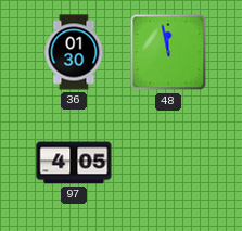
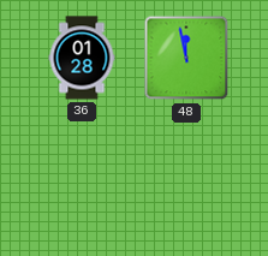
36: 01:30 -> 01:28 (82, 58)
97: 4:05 -> none (74, 163)
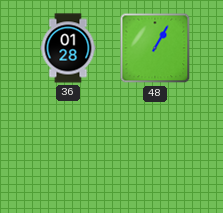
48: 11:58 -> 1:05 (155, 48)
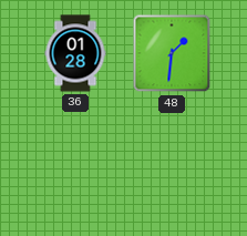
48: 1:05 -> 1:31 (172, 53)
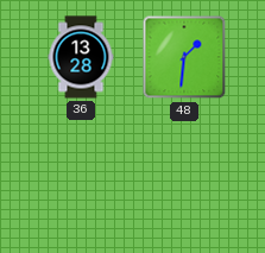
36: 01:28 -> 13:28 (81, 57)
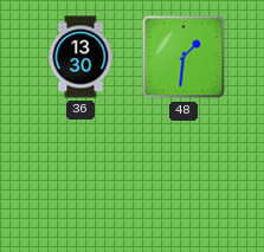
36: 13:28 -> 13:30 (81, 57)
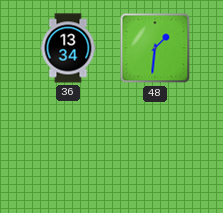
36: 13:30 -> 13:34 (68, 48)
